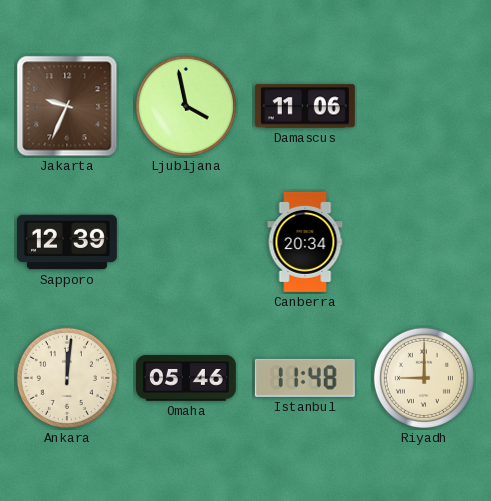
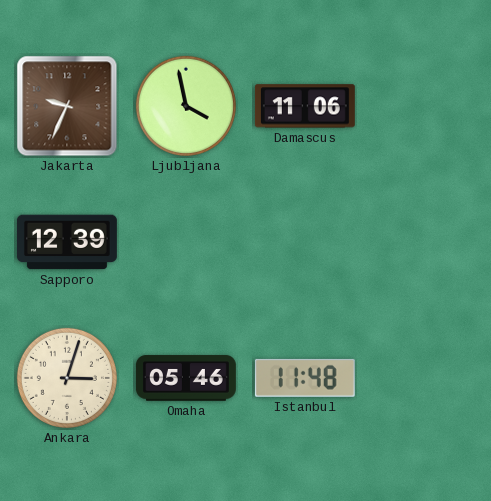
Canberra: 20:34 -> none (305, 242)
Ankara: 12:01 -> 3:03 (67, 378)
Riyadh: 9:00 -> none (424, 378)
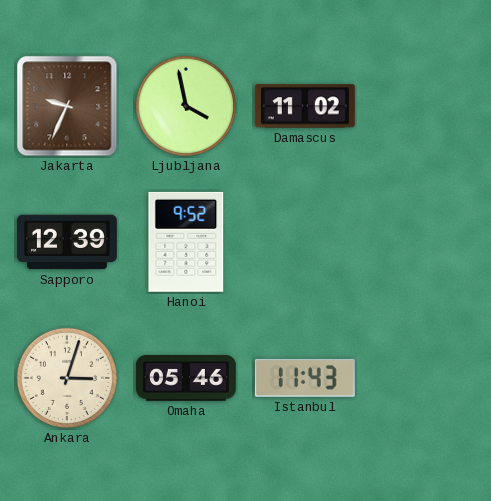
Damascus: 11:06 -> 11:02 (305, 106)
Hanoi: none -> 9:52 (186, 242)
Istanbul: 11:48 -> 11:43 (305, 378)
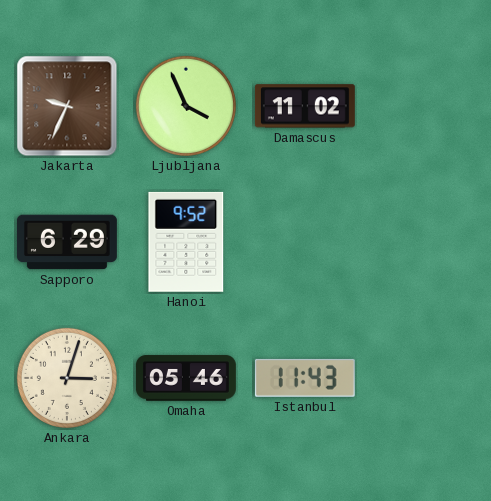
Ljubljana: 3:58 -> 3:56 (186, 106)
Sapporo: 12:39 -> 6:29 (67, 242)
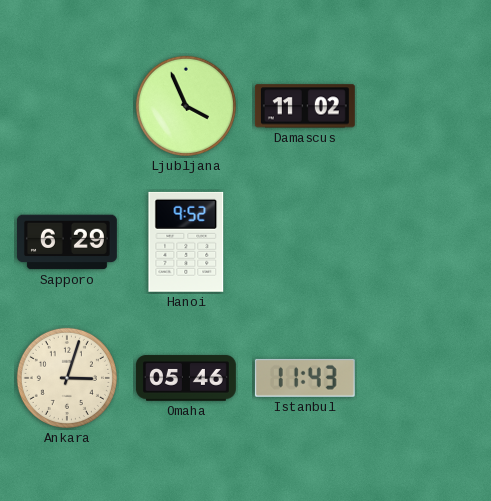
Jakarta: 9:34 -> none (67, 106)
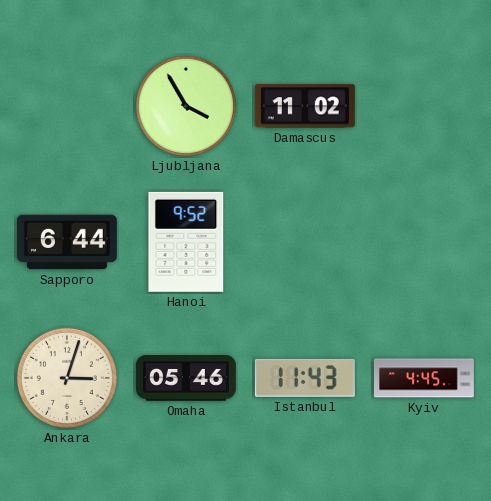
Ljubljana: 3:56 -> 3:55 (186, 106)
Sapporo: 6:29 -> 6:44 (67, 242)
Kyiv: none -> 4:45 (424, 378)
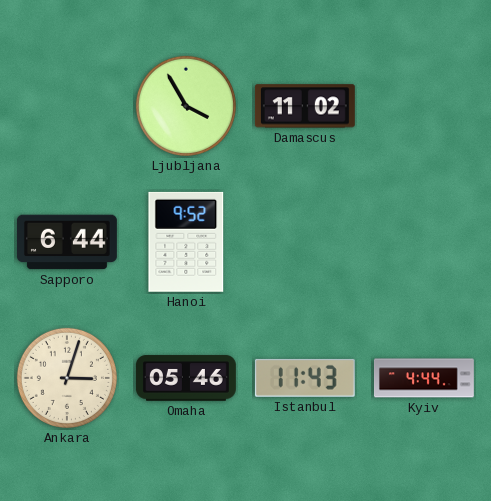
Kyiv: 4:45 -> 4:44 (424, 378)
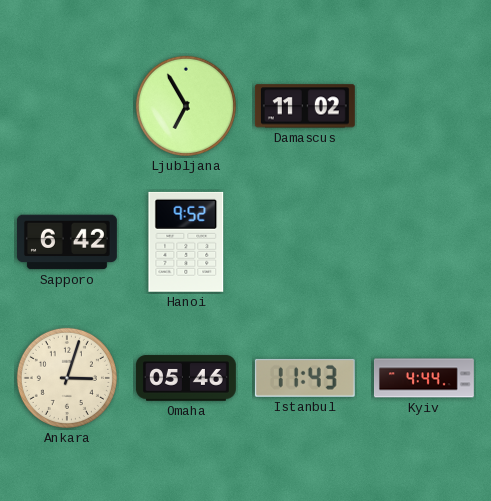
Ljubljana: 3:55 -> 6:55 (186, 106)
Sapporo: 6:44 -> 6:42 (67, 242)
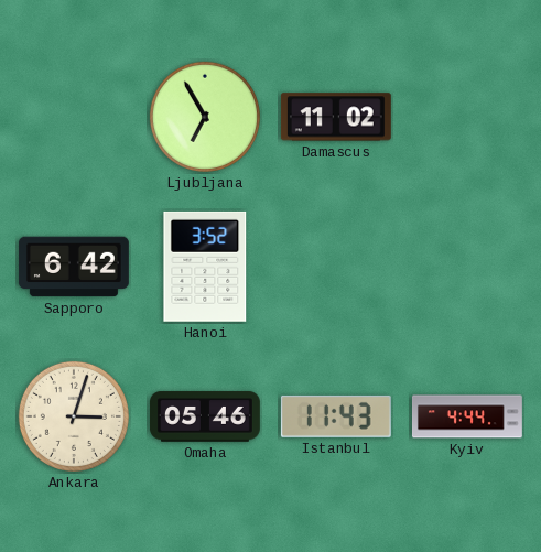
Hanoi: 9:52 -> 3:52 (205, 267)
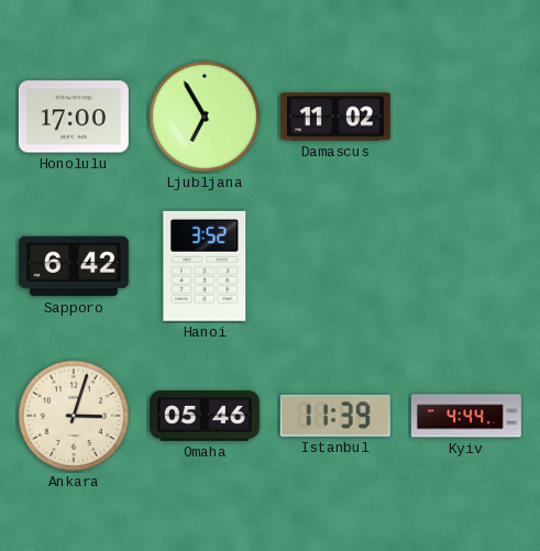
Honolulu: none -> 17:00 (74, 117)
Istanbul: 11:43 -> 11:39 (335, 416)
